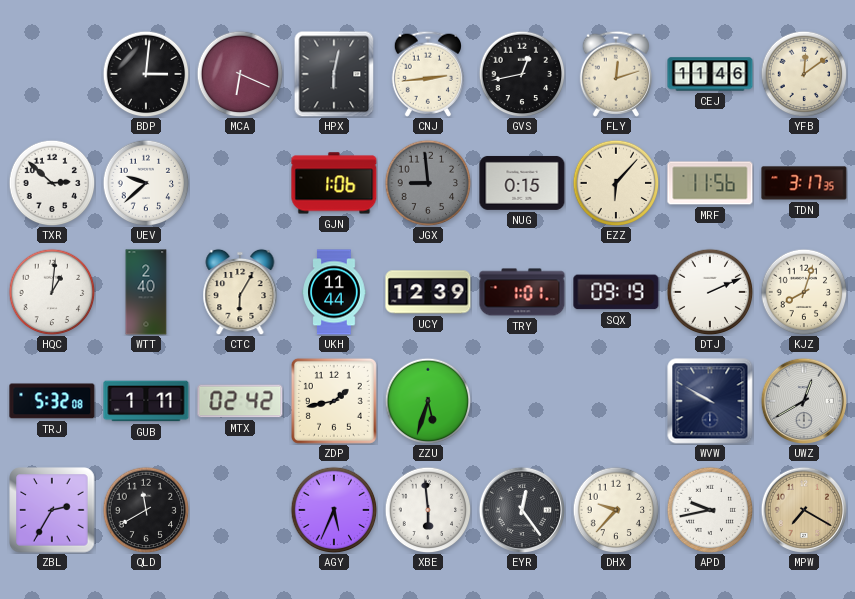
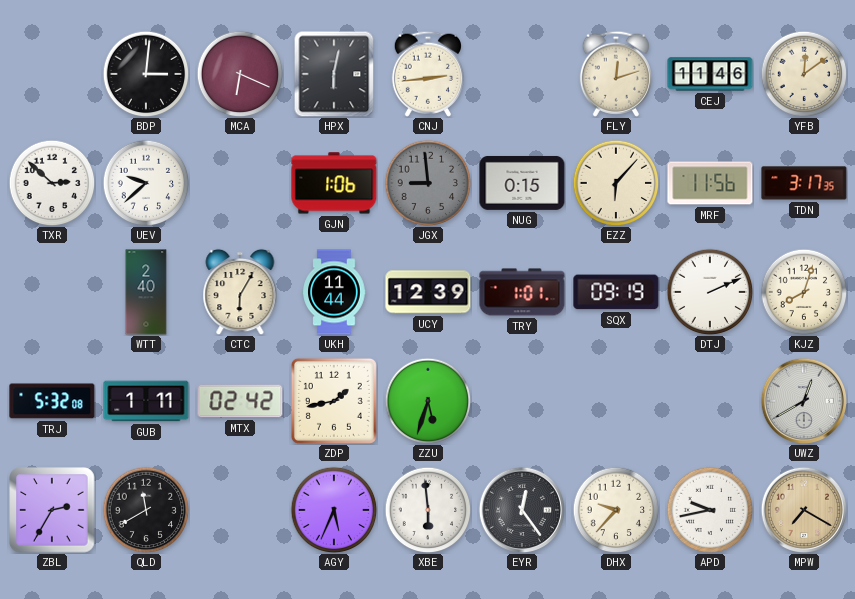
GVS: 12:43 -> none (522, 74)
HQC: 1:01 -> none (52, 292)
WVW: 9:50 -> none (710, 401)
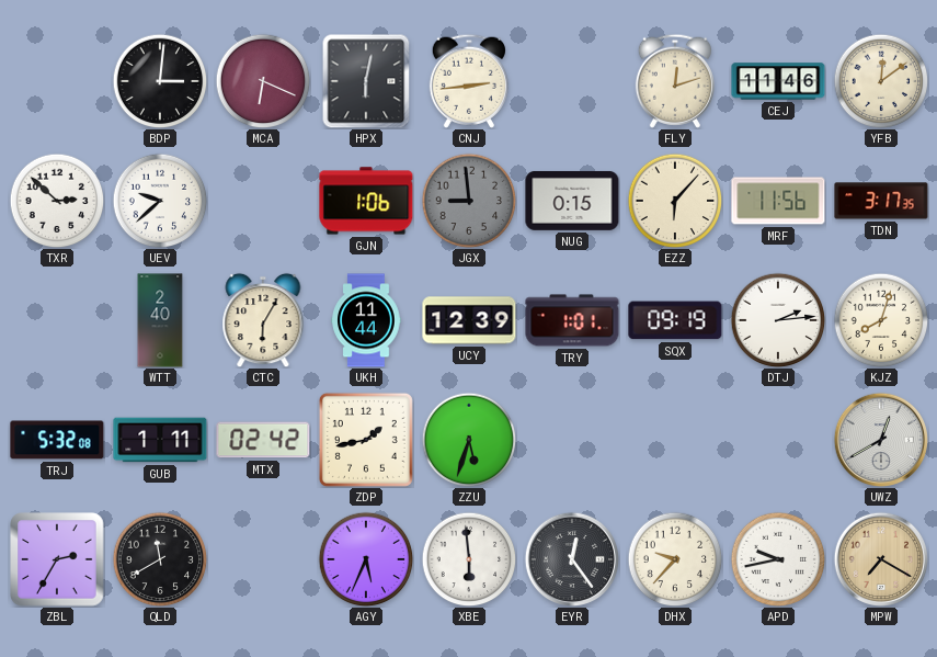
DTJ: 2:11 -> 2:14 (778, 320)
